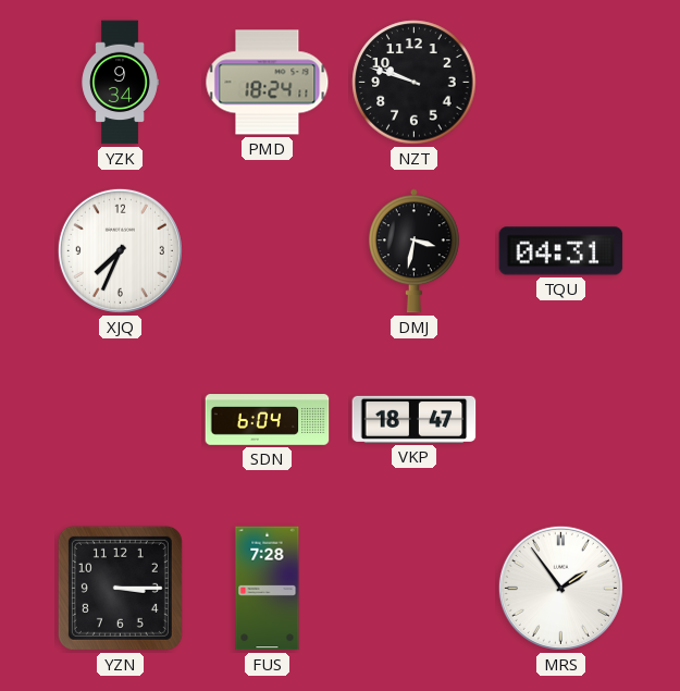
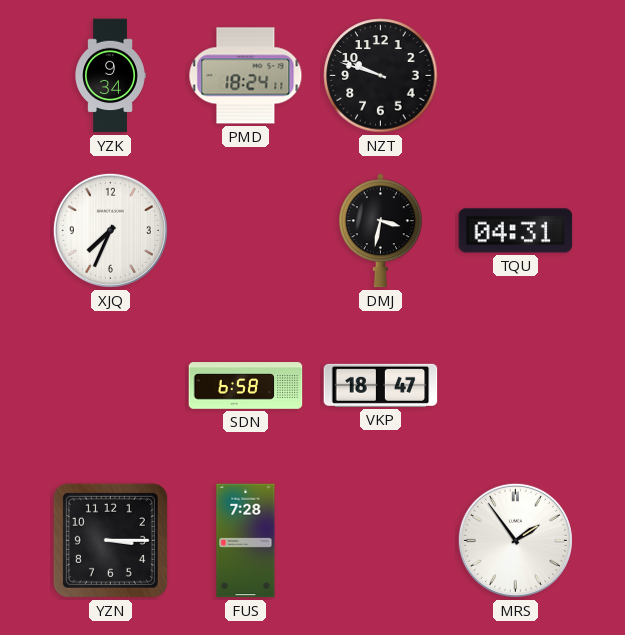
SDN: 6:04 -> 6:58 (246, 386)
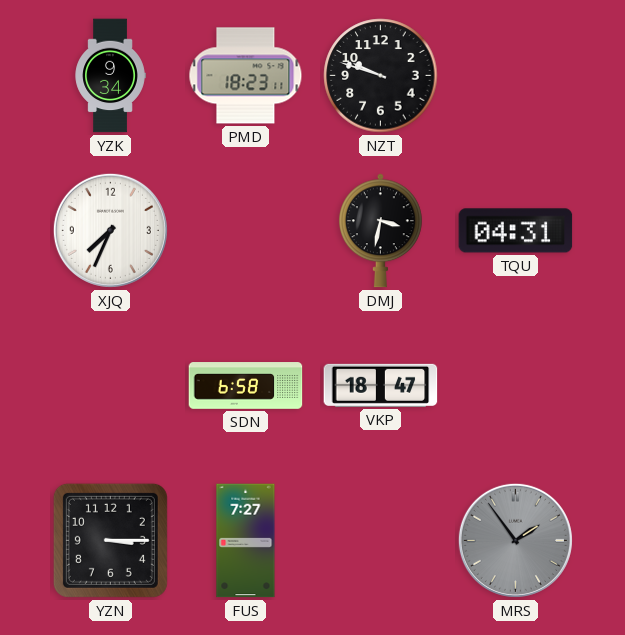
PMD: 18:24 -> 18:23 (246, 76)
FUS: 7:28 -> 7:27 (246, 541)
MRS dial: white -> grey (515, 540)
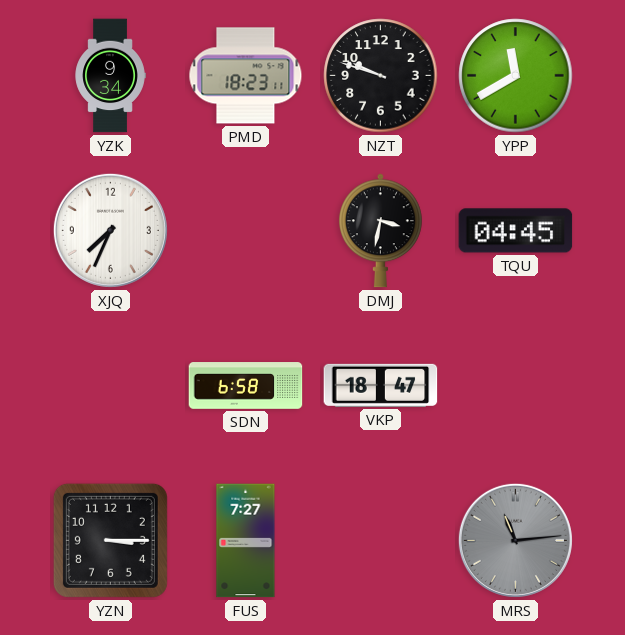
YPP: none -> 11:40 (516, 76)
TQU: 04:31 -> 04:45 (516, 231)
MRS: 1:54 -> 11:14 (515, 540)
